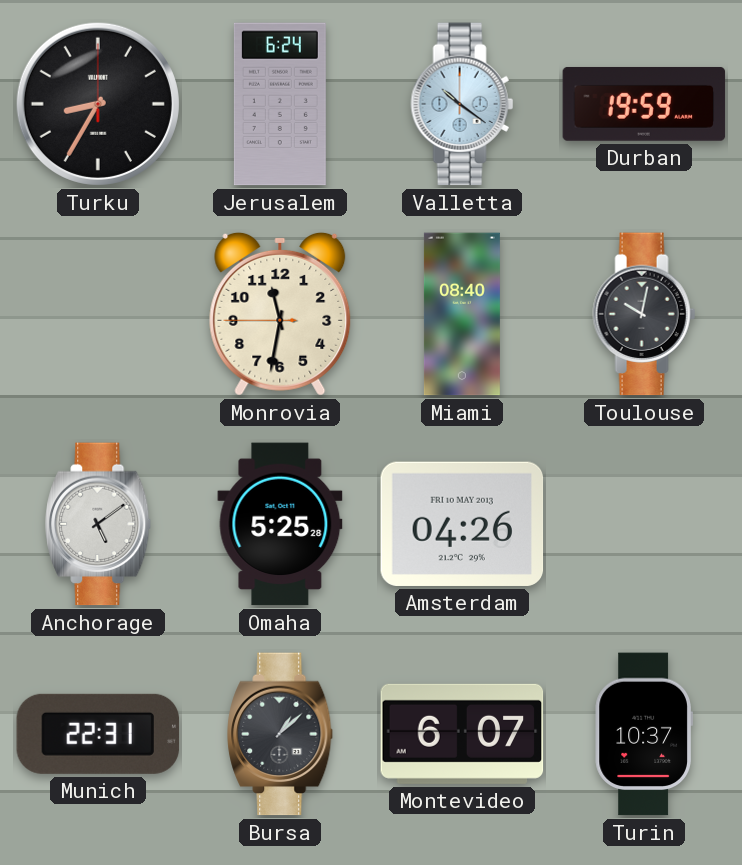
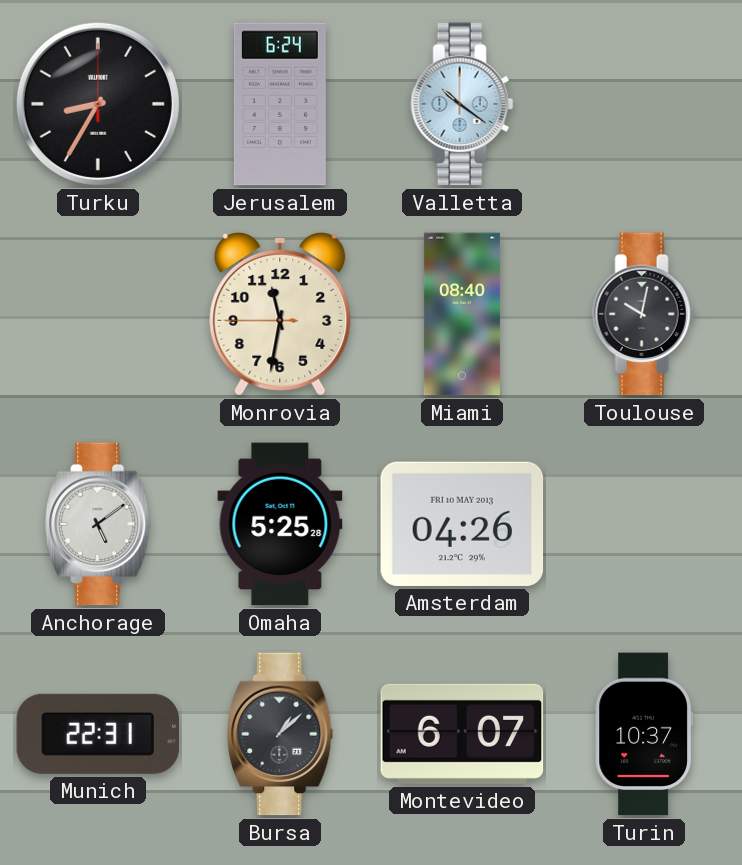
Durban: 19:59 -> none (644, 104)
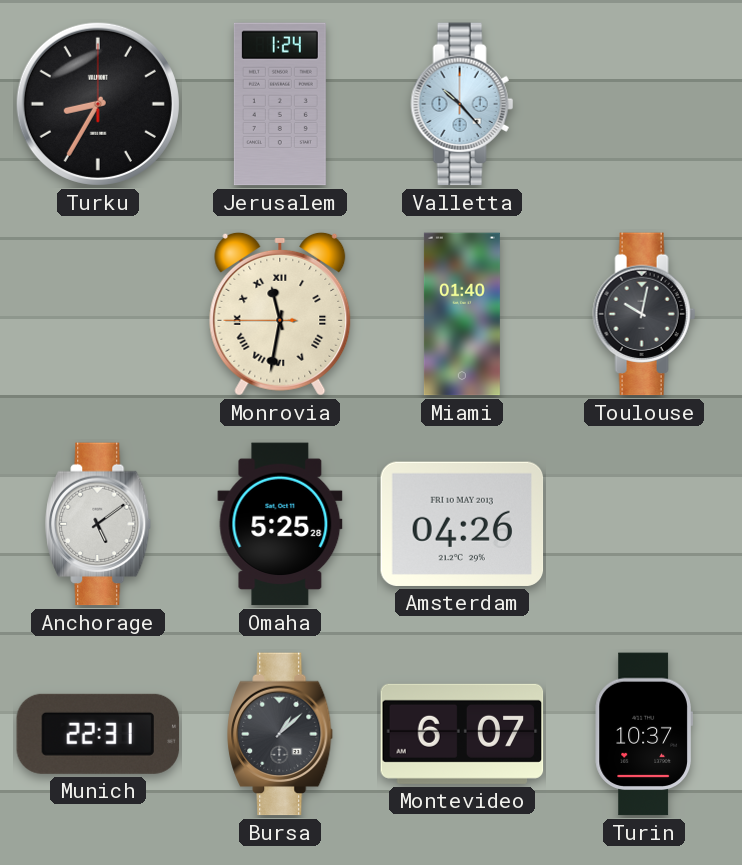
Jerusalem: 6:24 -> 1:24 (280, 104)
Valletta: 10:21 -> 10:23 (462, 104)
Monrovia numerals: Arabic -> Roman (280, 314)
Miami: 08:40 -> 01:40 (462, 314)
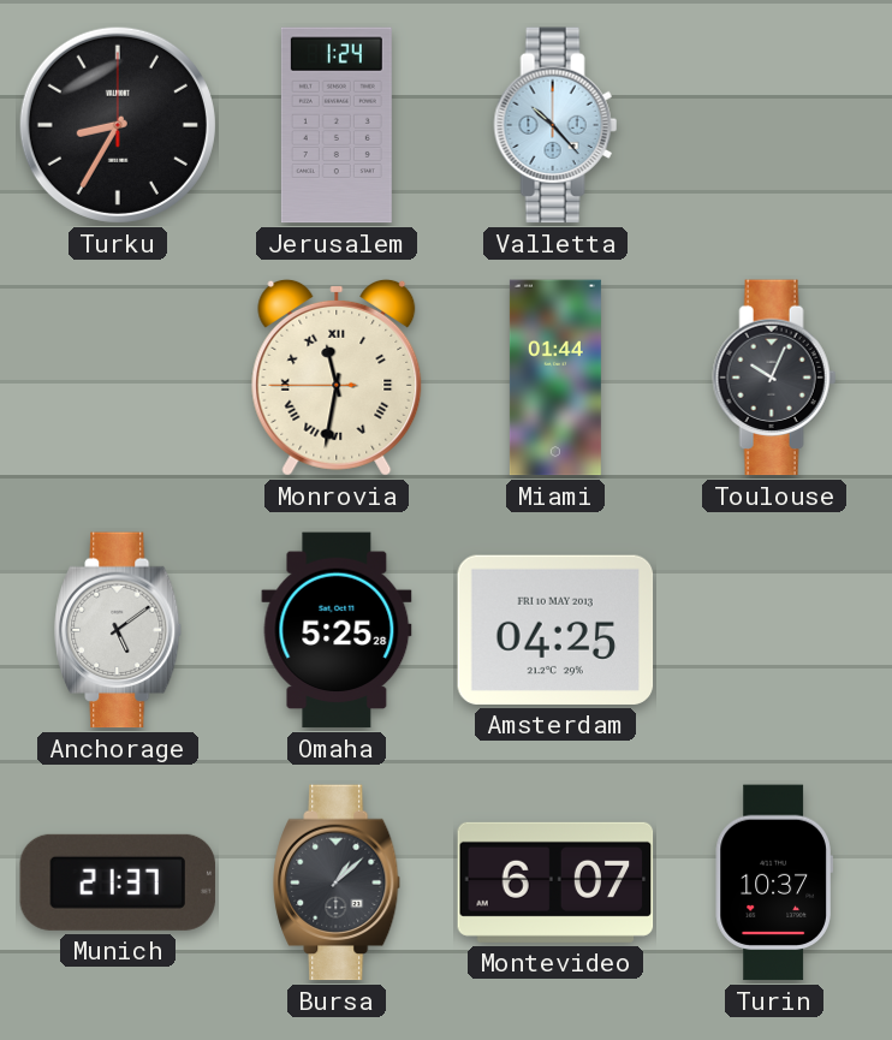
Miami: 01:40 -> 01:44 (555, 378)
Toulouse: 10:02 -> 10:04 (774, 378)
Amsterdam: 04:26 -> 04:25 (555, 630)
Munich: 22:31 -> 21:37 (118, 882)
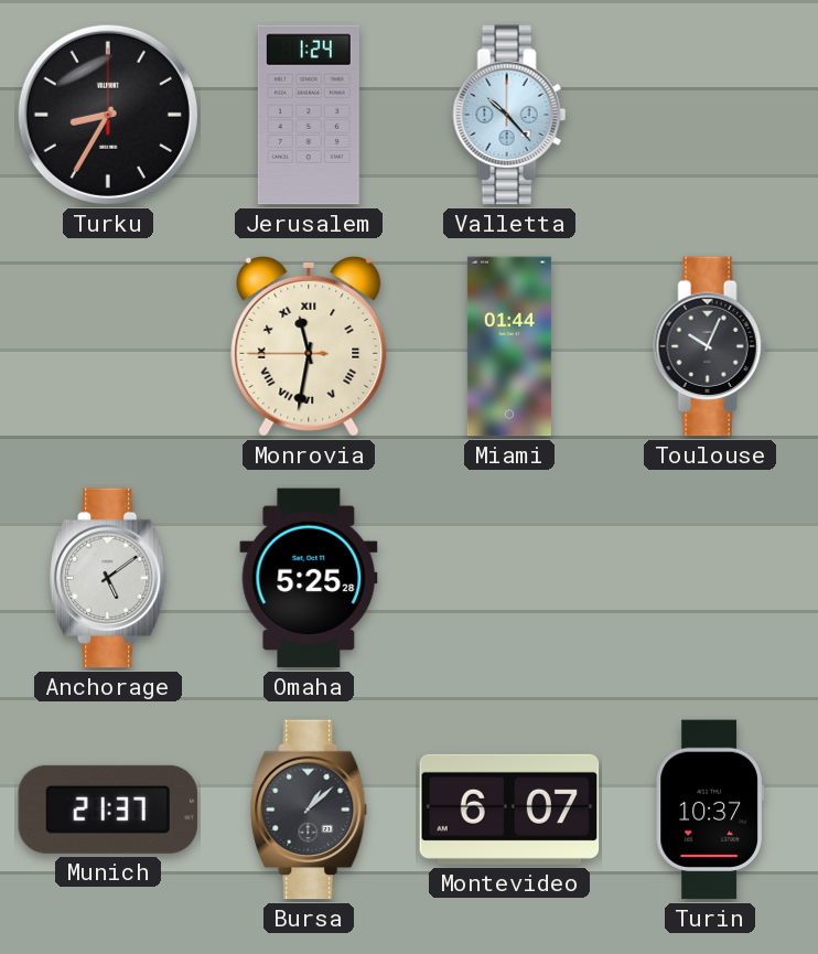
Amsterdam: 04:25 -> none (555, 630)
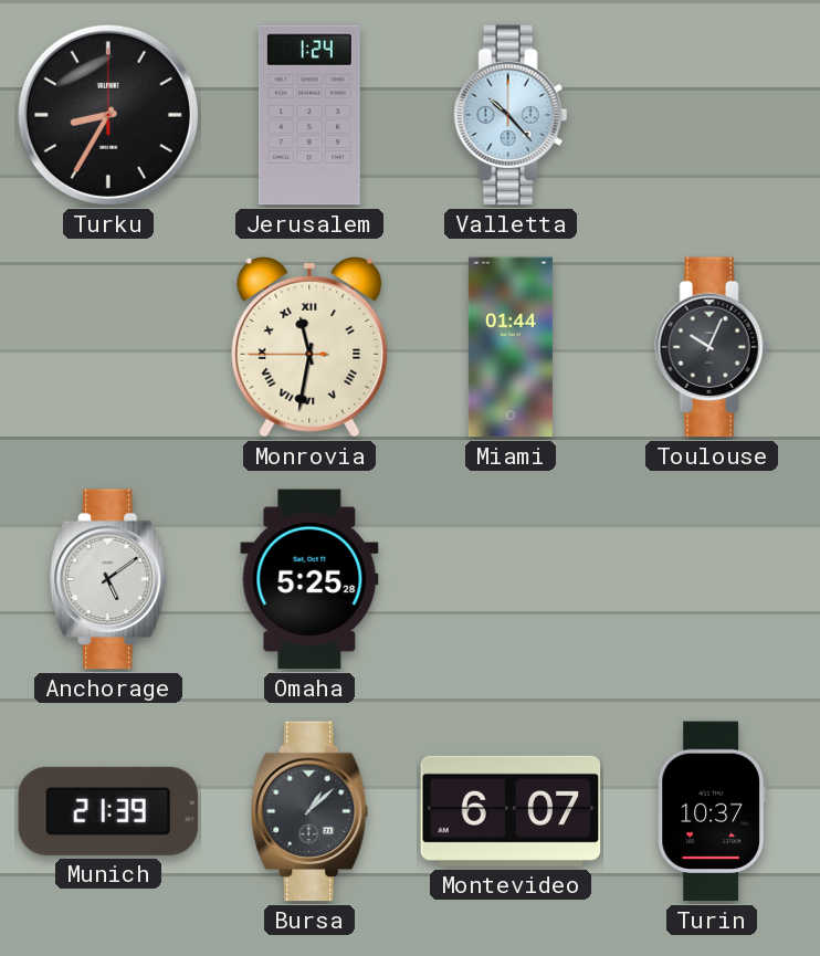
Munich: 21:37 -> 21:39 (108, 811)
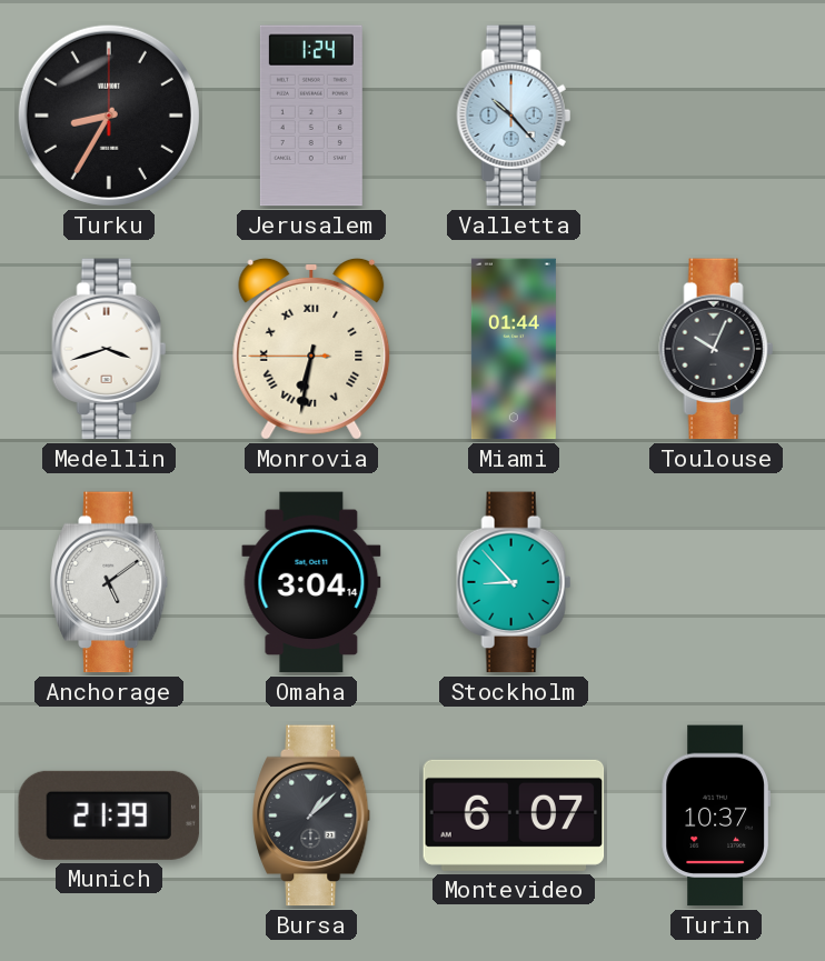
Medellin: none -> 3:42 (109, 349)
Monrovia: 11:31 -> 6:31 (311, 349)
Omaha: 5:25 -> 3:04 (311, 582)
Stockholm: none -> 8:53 (514, 582)
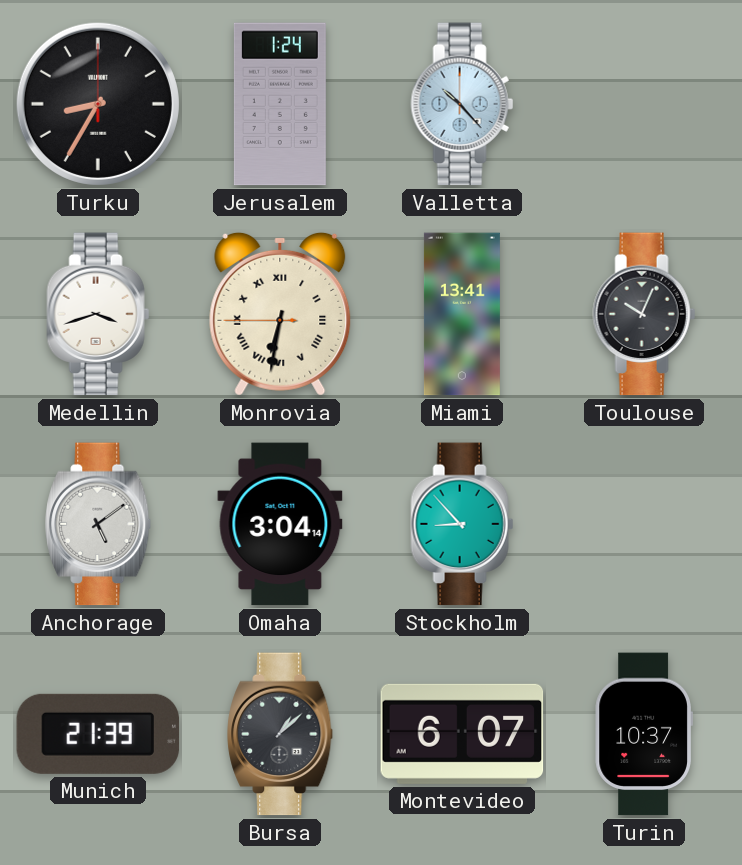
Miami: 01:44 -> 13:41 (462, 314)
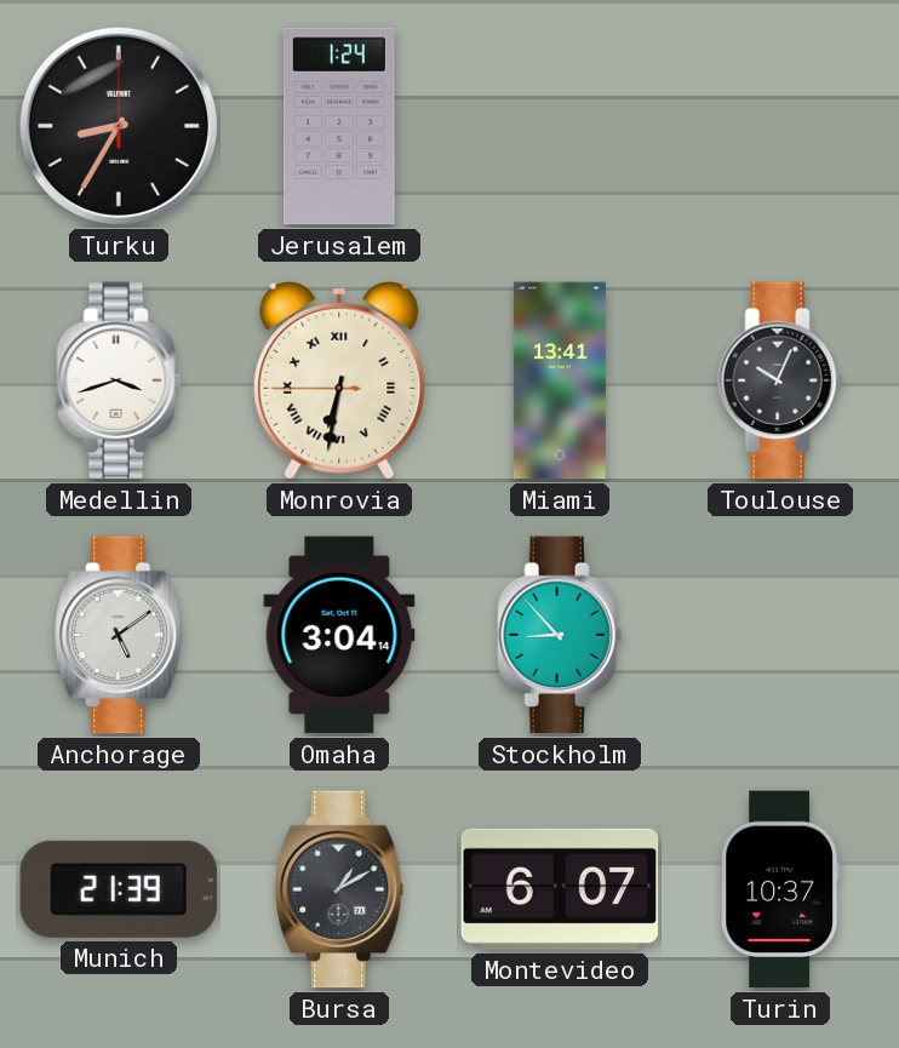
Valletta: 10:23 -> none (462, 104)
Bursa: 1:08 -> 1:10 (340, 889)
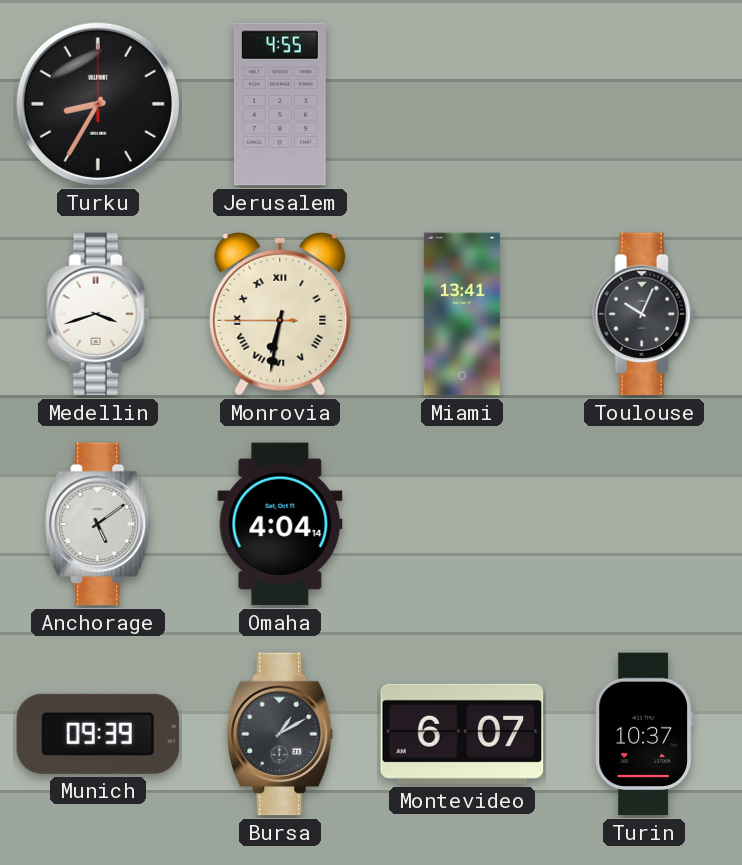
Jerusalem: 1:24 -> 4:55 (280, 104)
Omaha: 3:04 -> 4:04 (280, 524)
Stockholm: 8:53 -> none (560, 635)
Munich: 21:39 -> 09:39 (98, 734)
